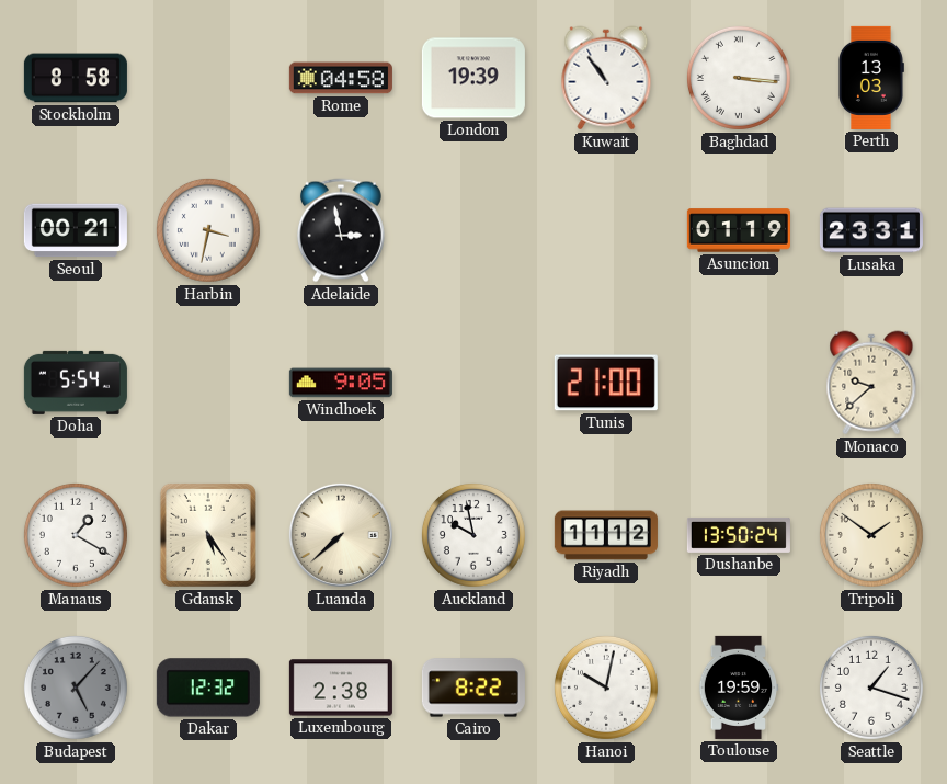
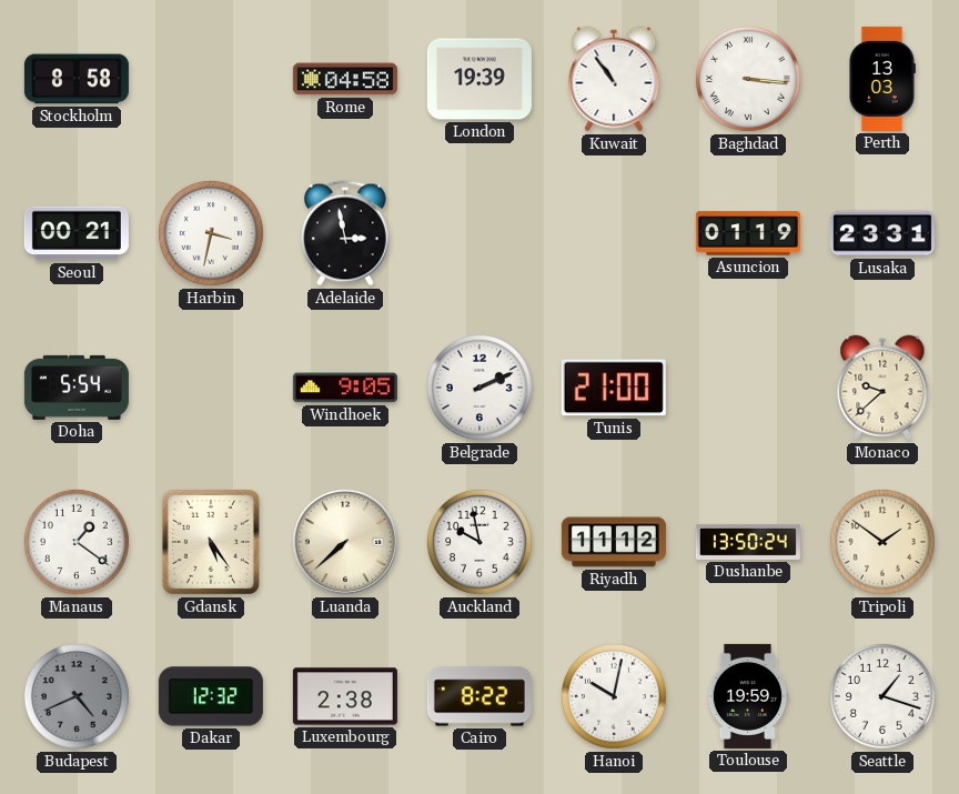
Belgrade: none -> 2:11 (479, 388)
Manaus: 1:20 -> 1:21 (77, 542)
Budapest: 5:07 -> 4:41 (77, 696)
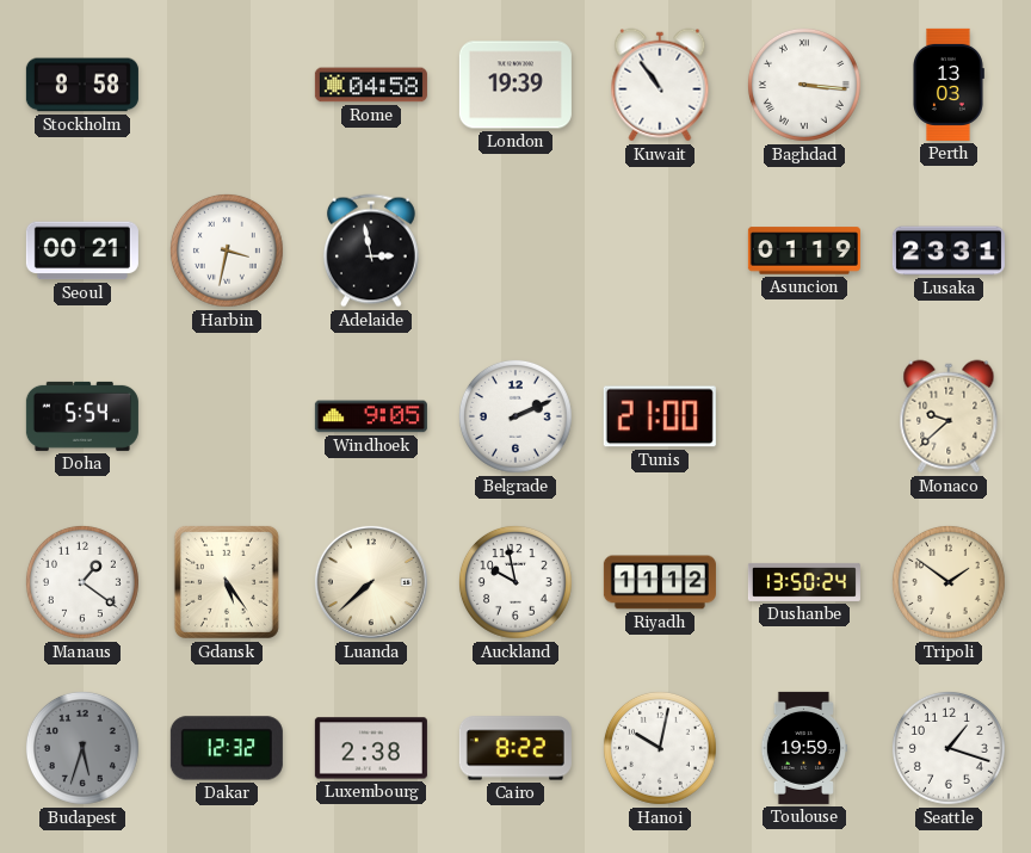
Budapest: 4:41 -> 5:33 (82, 748)
